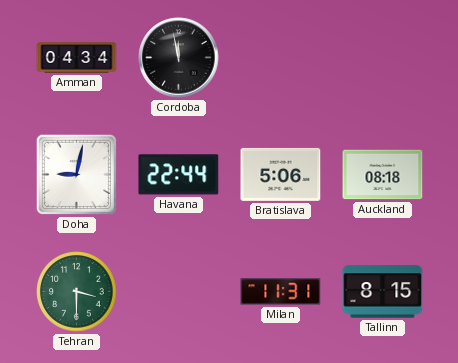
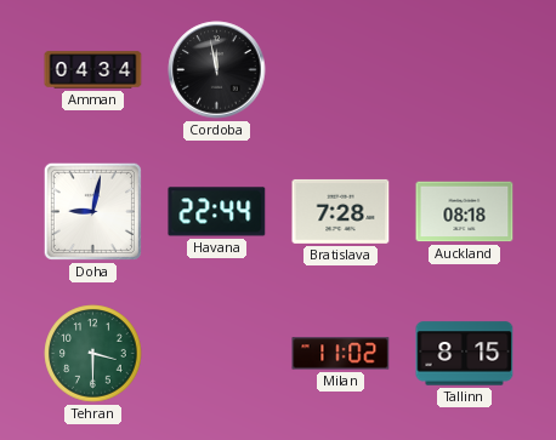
Bratislava: 5:06 -> 7:28 (341, 211)
Milan: 11:31 -> 11:02 (341, 354)
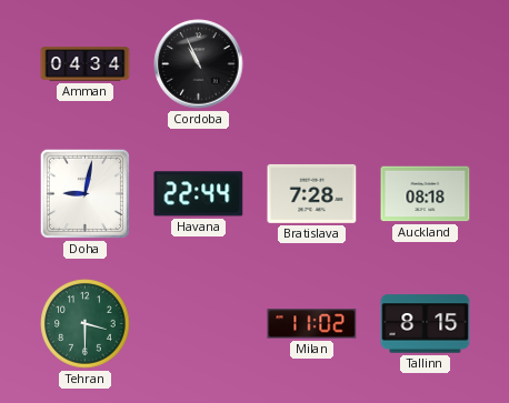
Cordoba: 11:58 -> 10:56 (199, 64)
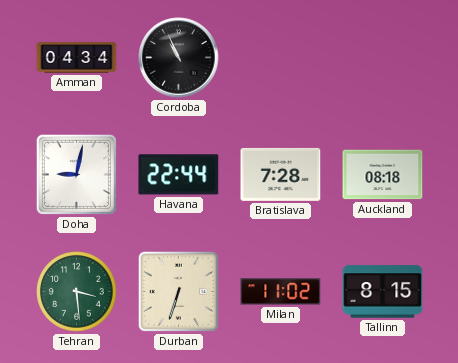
Tehran: 3:30 -> 3:29 (77, 292)
Durban: none -> 6:33 (178, 291)
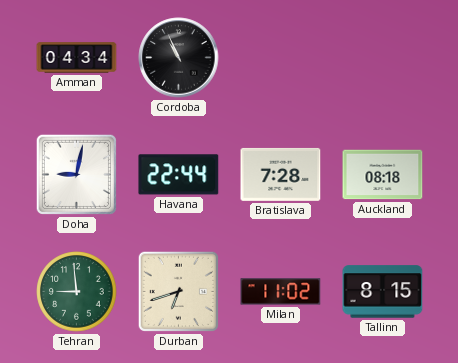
Tehran: 3:29 -> 8:59 (77, 292)
Durban: 6:33 -> 6:42 (178, 291)
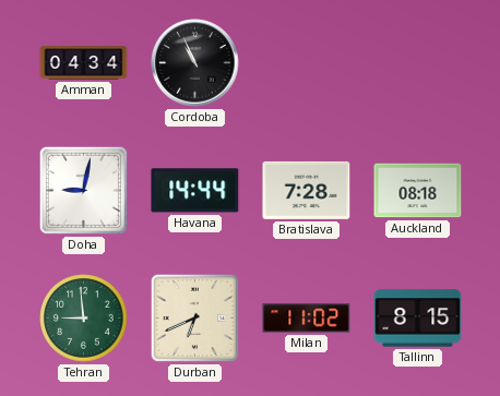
Havana: 22:44 -> 14:44 (195, 191)
Durban: 6:42 -> 6:41 (194, 317)
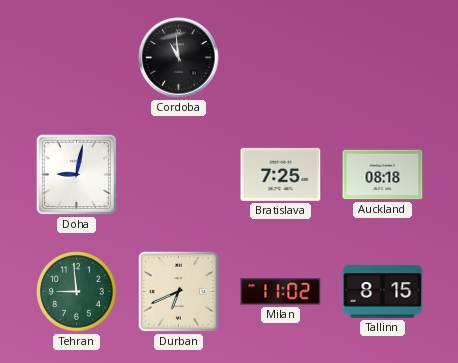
Amman: 04:34 -> none (84, 63)
Cordoba: 10:56 -> 10:59 (179, 58)
Havana: 14:44 -> none (195, 191)
Bratislava: 7:28 -> 7:25 (281, 174)
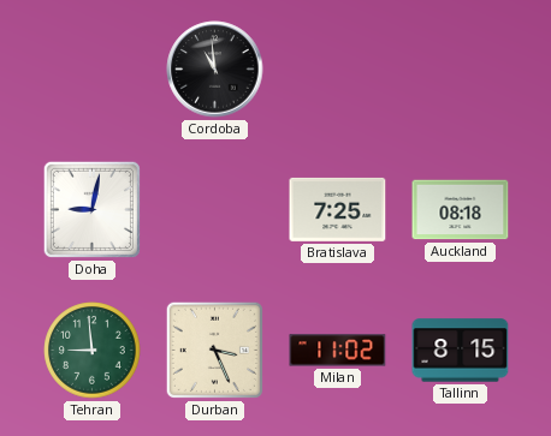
Durban: 6:41 -> 3:26 (214, 350)
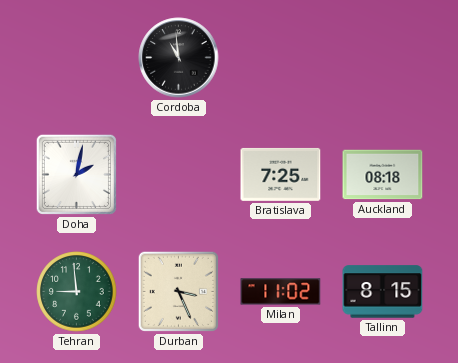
Doha: 9:02 -> 2:02 (76, 174)
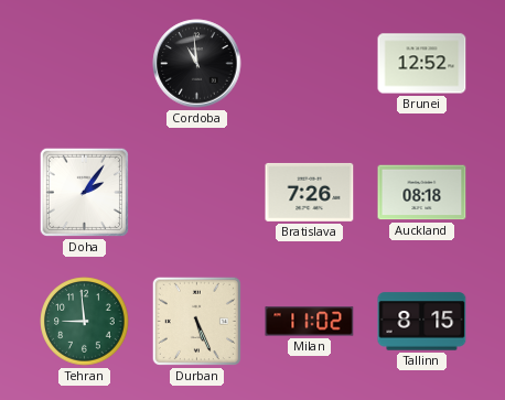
Brunei: none -> 12:52 (422, 64)
Doha: 2:02 -> 2:06 (84, 192)
Bratislava: 7:25 -> 7:26 (310, 192)
Durban: 3:26 -> 5:26 (196, 321)
